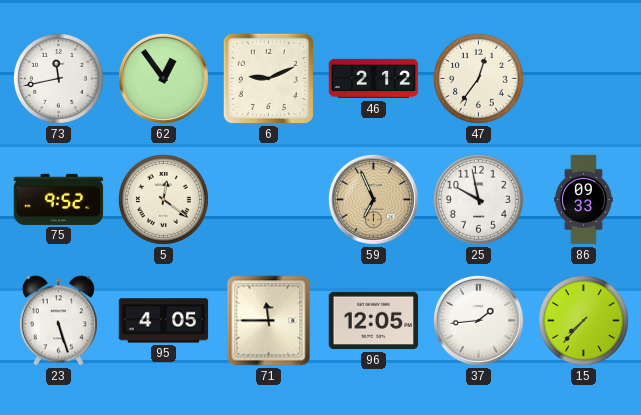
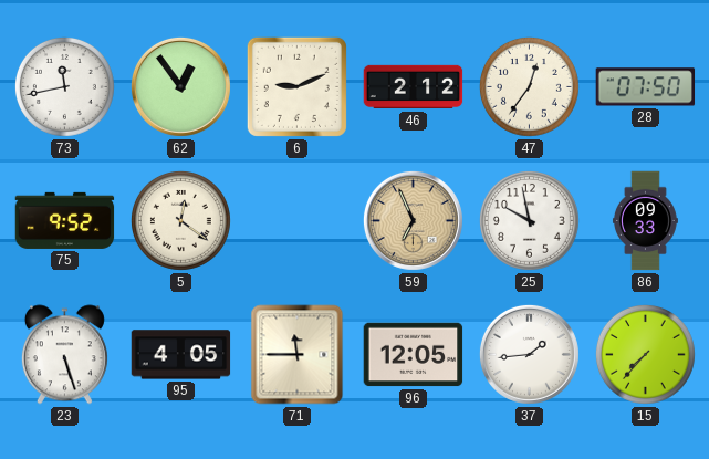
28: none -> 07:50 (646, 87)
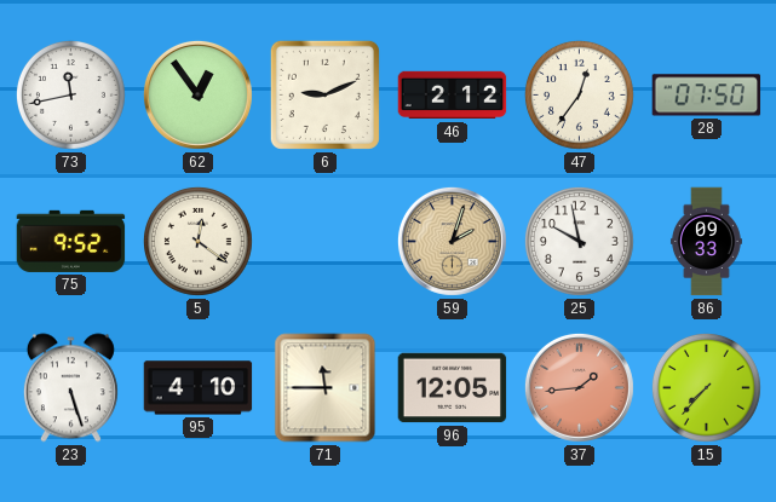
59: 6:56 -> 2:03 (452, 241)
95: 4:05 -> 4:10 (199, 388)
37 dial: white -> salmon (579, 387)
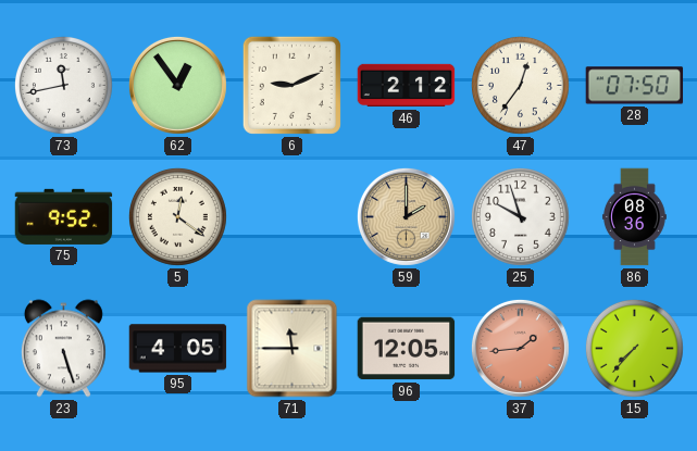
59: 2:03 -> 2:00 (406, 216)
25: 9:58 -> 9:57 (520, 216)
86: 09:33 -> 08:36 (634, 217)
95: 4:10 -> 4:05 (178, 349)
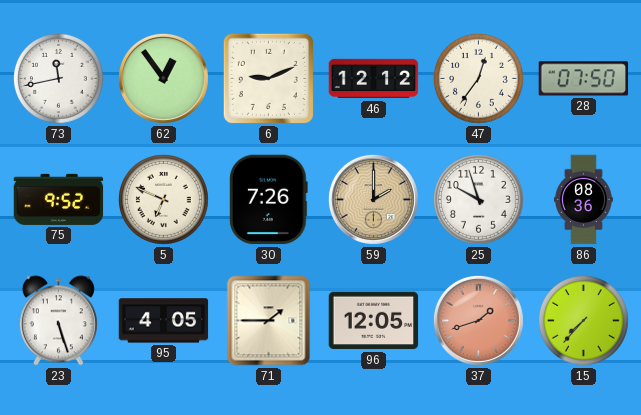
46: 2:12 -> 12:12 (374, 79)
5: 12:21 -> 6:49 (163, 199)
30: none -> 7:26 (269, 200)
71: 11:45 -> 1:45 (269, 321)
37: 1:44 -> 1:42 (478, 320)
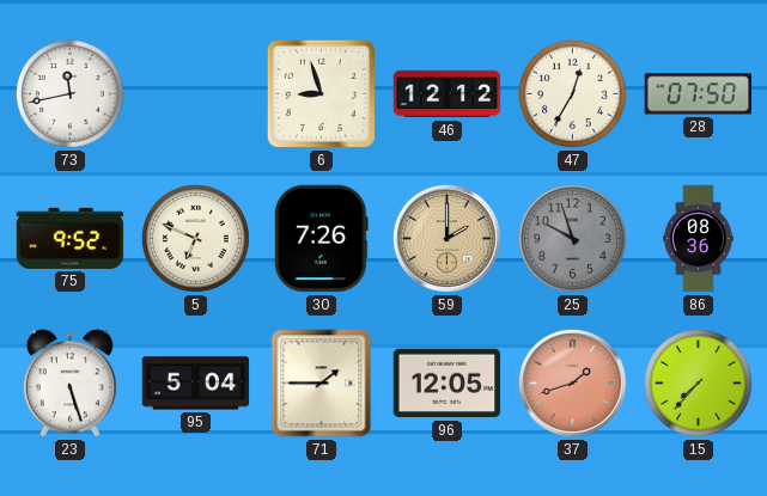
62: 12:54 -> none (163, 78)
6: 9:11 -> 8:57 (321, 93)
47: 12:36 -> 12:35 (572, 93)
25 dial: white -> grey (572, 238)
95: 4:05 -> 5:04 (196, 384)
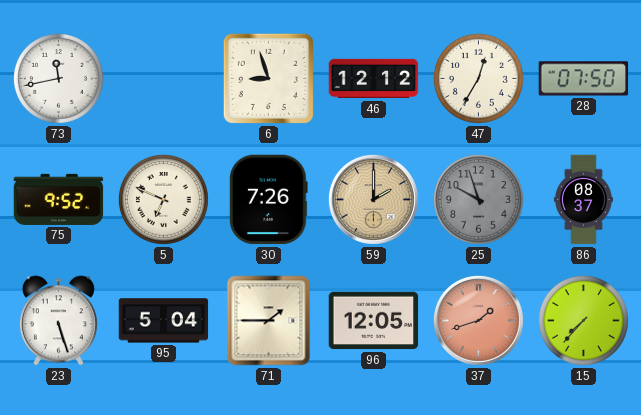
86: 08:36 -> 08:37 (583, 200)
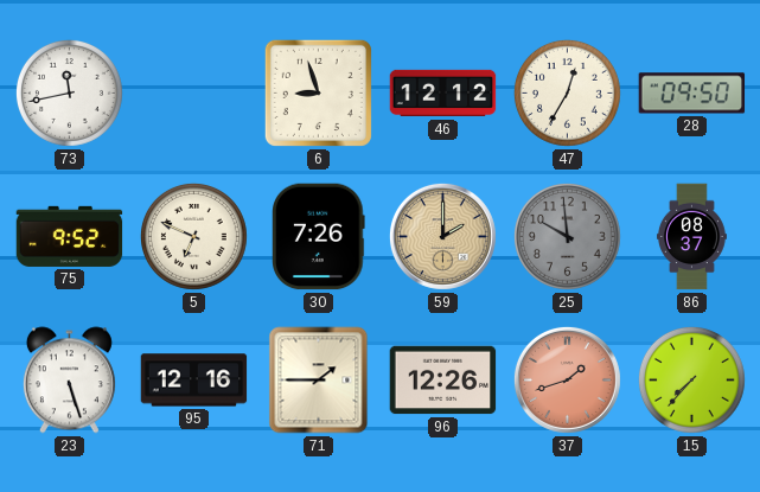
28: 07:50 -> 09:50 (692, 94)
25: 9:57 -> 9:59 (567, 236)
95: 5:04 -> 12:16 (194, 381)
96: 12:05 -> 12:26 (443, 381)
